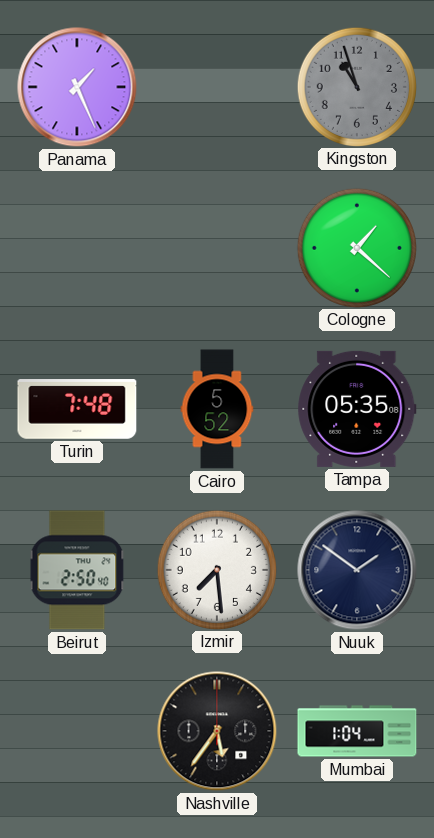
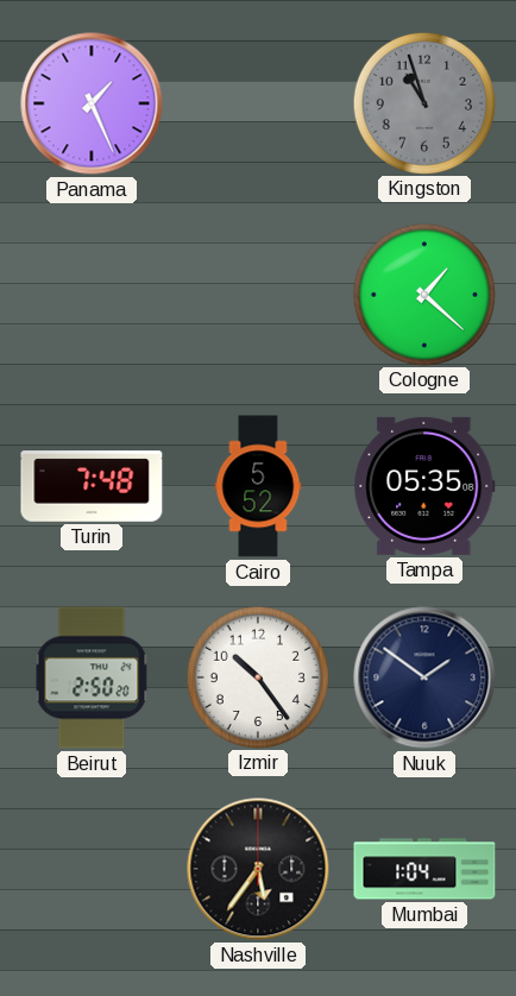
Beirut: 2:50:40 -> 2:50:20 (92, 677)
Izmir: 7:29 -> 10:24 (257, 676)
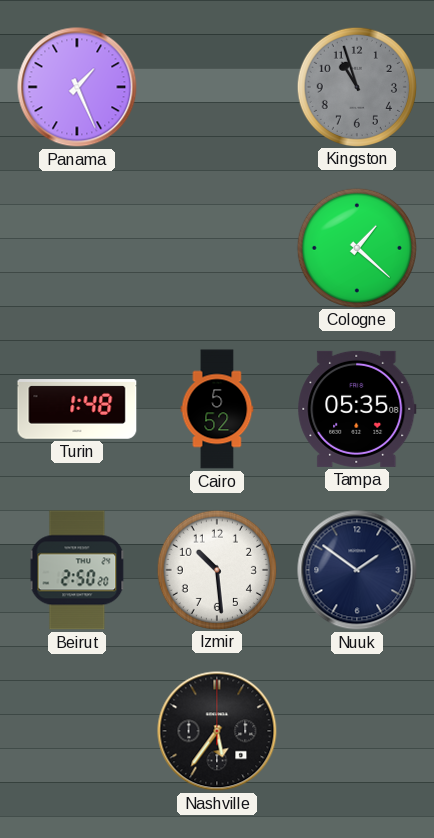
Turin: 7:48 -> 1:48 (77, 409)
Izmir: 10:24 -> 10:29 (216, 569)
Mumbai: 1:04 -> none (424, 869)
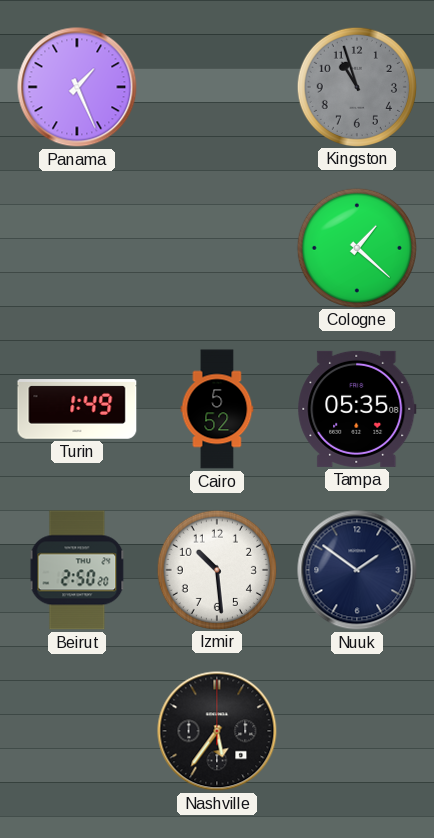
Turin: 1:48 -> 1:49 (77, 409)
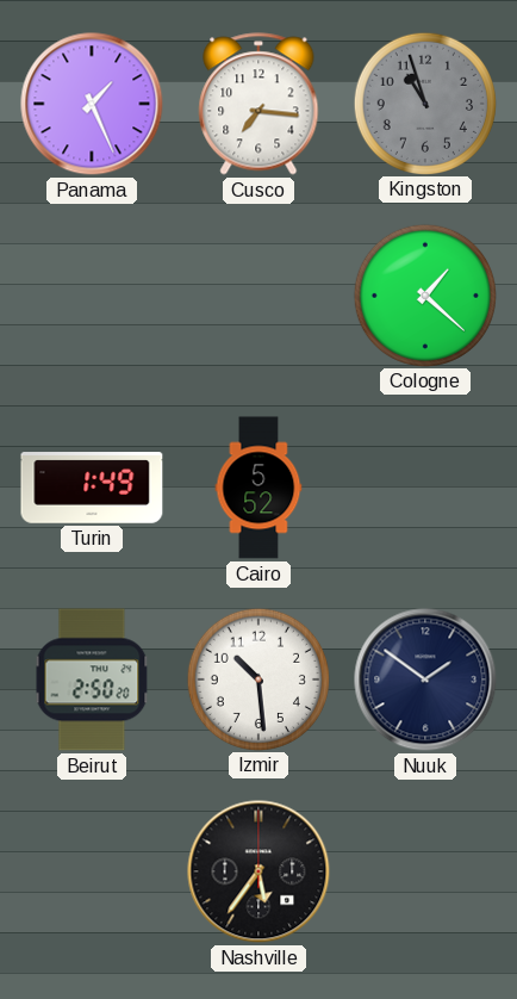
Cusco: none -> 7:16 (258, 104)
Tampa: 05:35 -> none (357, 409)
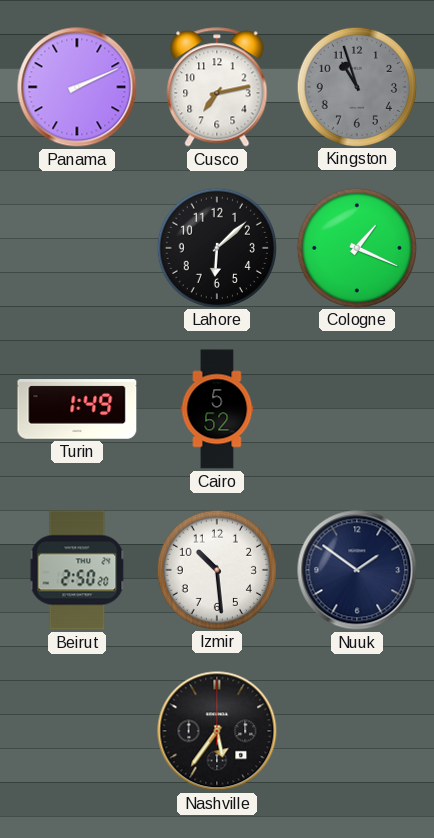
Panama: 1:26 -> 2:11 (77, 87)
Cusco: 7:16 -> 7:13 (217, 87)
Lahore: none -> 6:08 (216, 247)
Cologne: 1:22 -> 1:19 (356, 247)
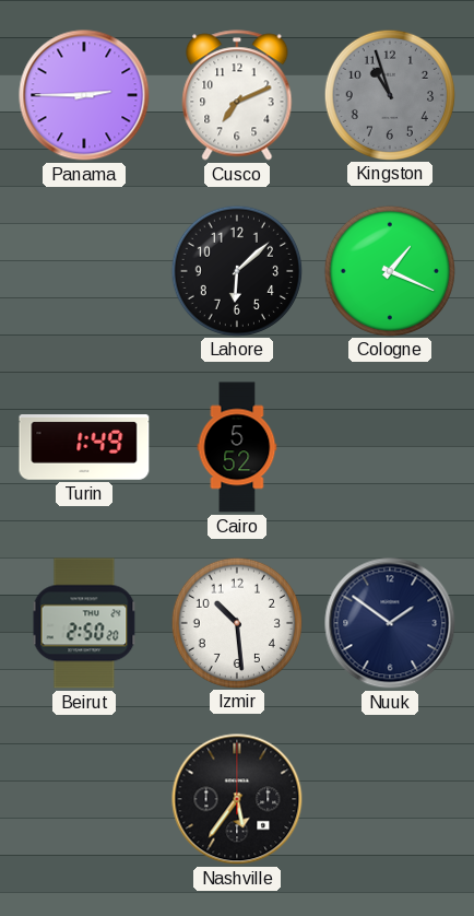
Panama: 2:11 -> 2:45 (84, 95)
Cusco: 7:13 -> 7:11 (237, 95)
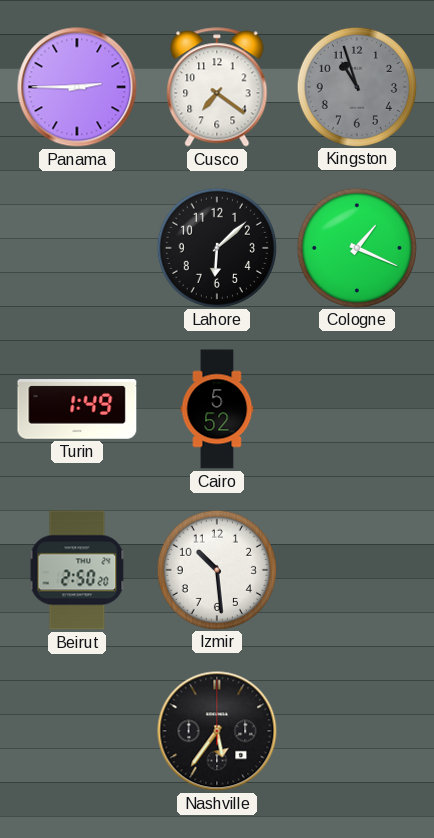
Cusco: 7:11 -> 7:21 (217, 87)
Nuuk: 1:51 -> none (390, 623)
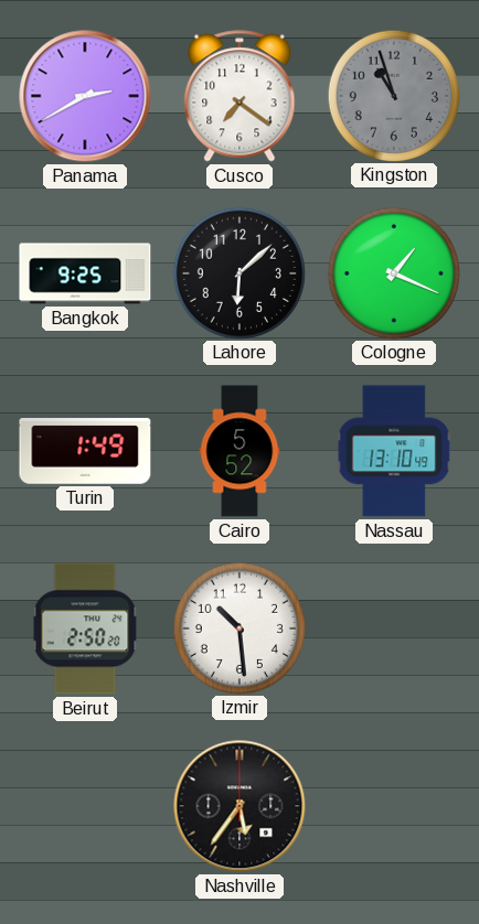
Panama: 2:45 -> 2:40 (85, 96)
Bangkok: none -> 9:25 (85, 273)
Nassau: none -> 13:10 (394, 451)
